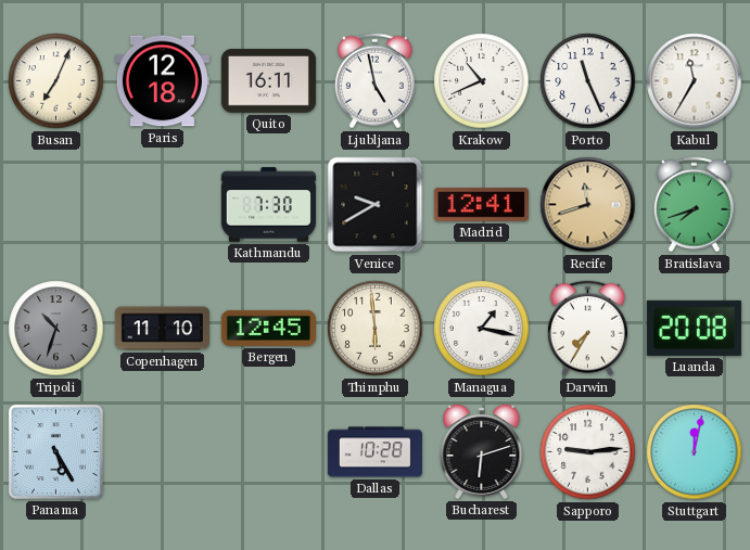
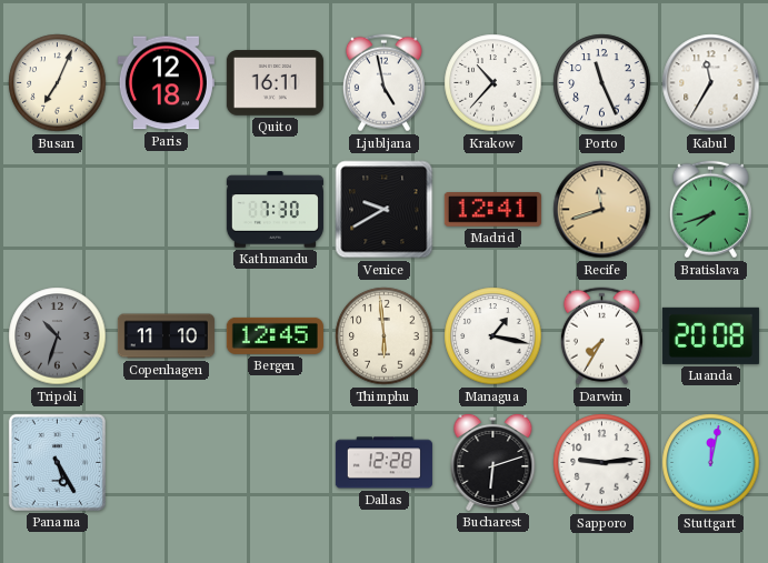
Krakow: 10:41 -> 10:37 (493, 83)
Dallas: 10:28 -> 12:28 (383, 463)
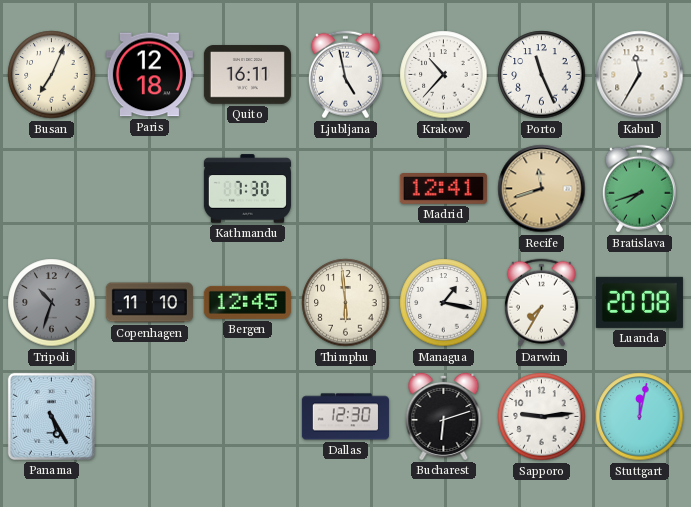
Venice: 9:40 -> none (385, 210)
Dallas: 12:28 -> 12:30 (345, 417)
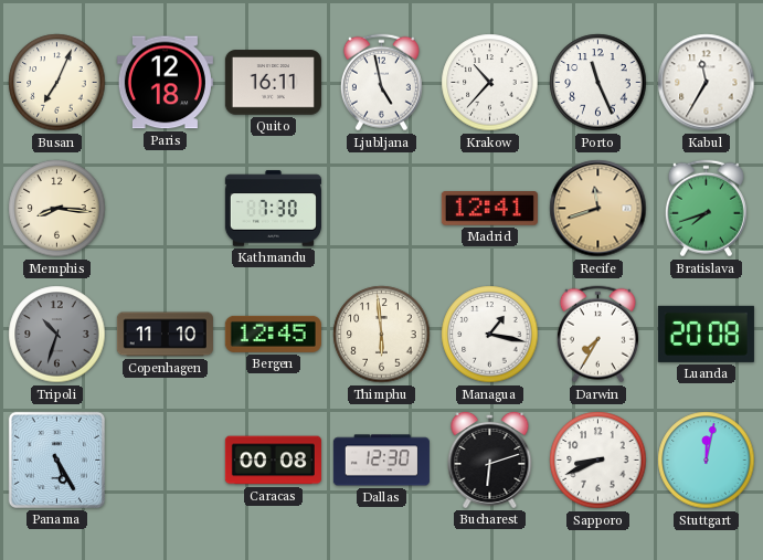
Memphis: none -> 8:16 (57, 209)
Caracas: none -> 00:08 (273, 461)
Sapporo: 9:14 -> 8:41 (598, 461)
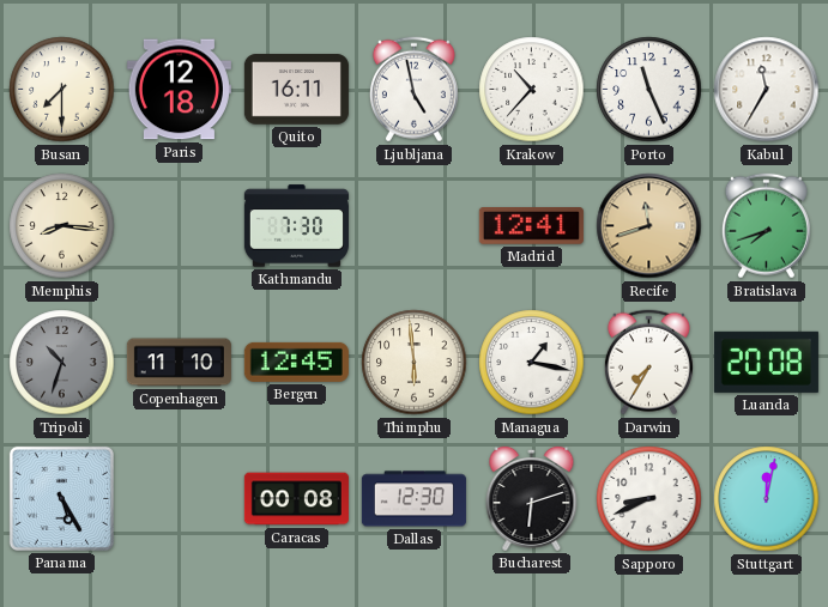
Busan: 7:04 -> 7:30 (62, 90)
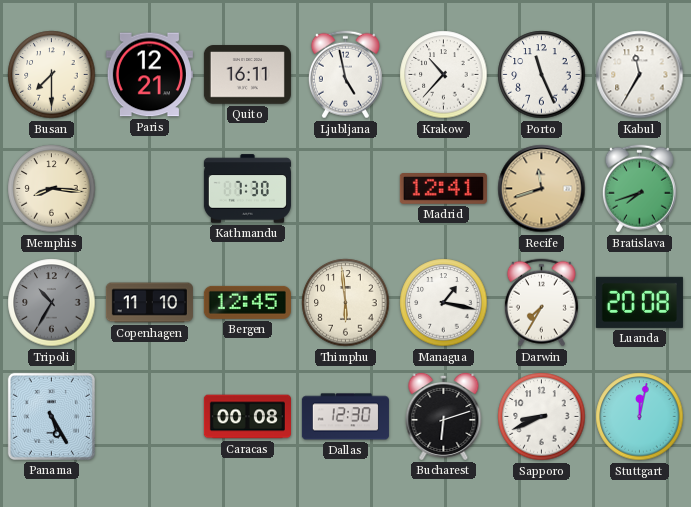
Paris: 12:18 -> 12:21 (149, 75)
Tripoli: 10:33 -> 10:35 (52, 303)
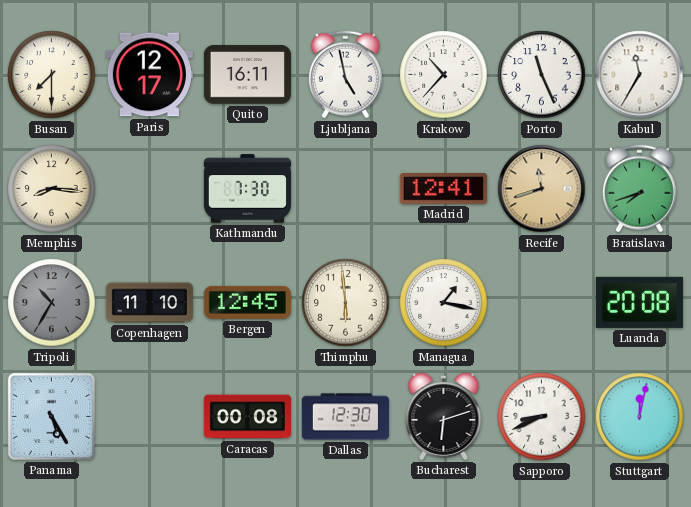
Paris: 12:21 -> 12:17 (149, 75)
Darwin: 7:35 -> none (541, 303)
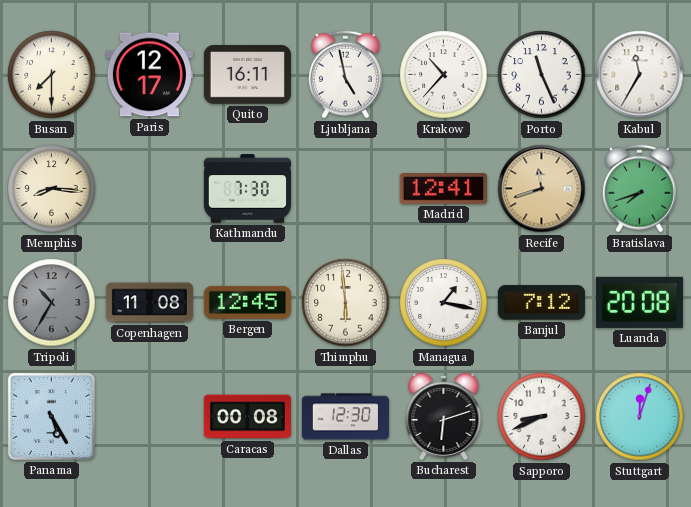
Copenhagen: 11:10 -> 11:08 (149, 303)
Banjul: none -> 7:12 (541, 303)
Stuttgart: 12:02 -> 12:03 (640, 417)
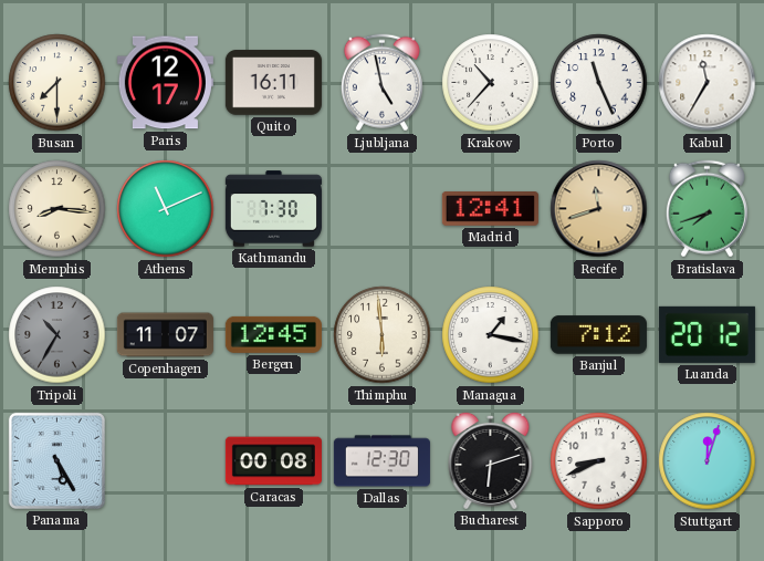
Athens: none -> 11:11 (166, 209)
Copenhagen: 11:08 -> 11:07 (165, 335)
Luanda: 20:08 -> 20:12 (707, 334)
